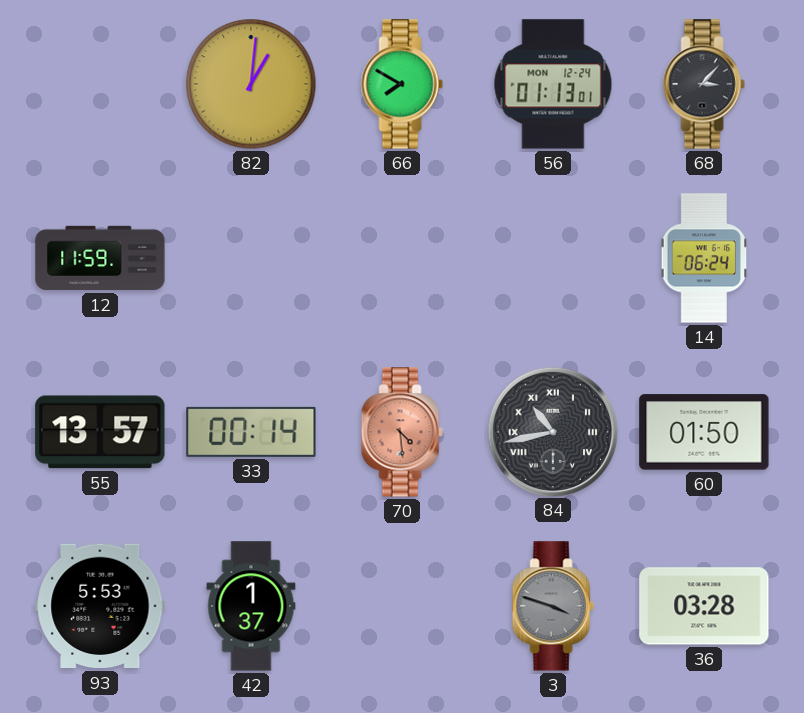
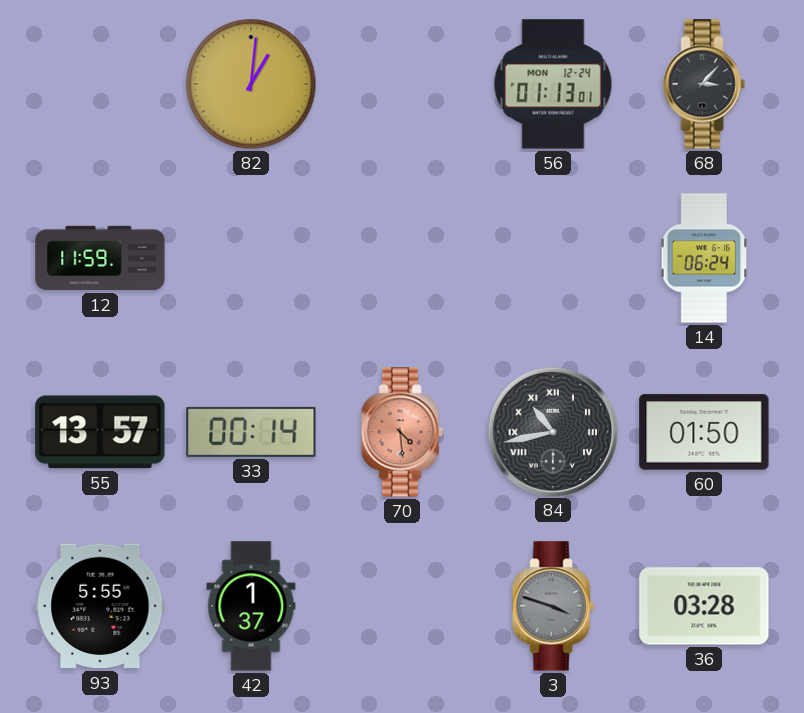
66: 7:50 -> none (402, 84)
93: 5:53 -> 5:55 (100, 606)
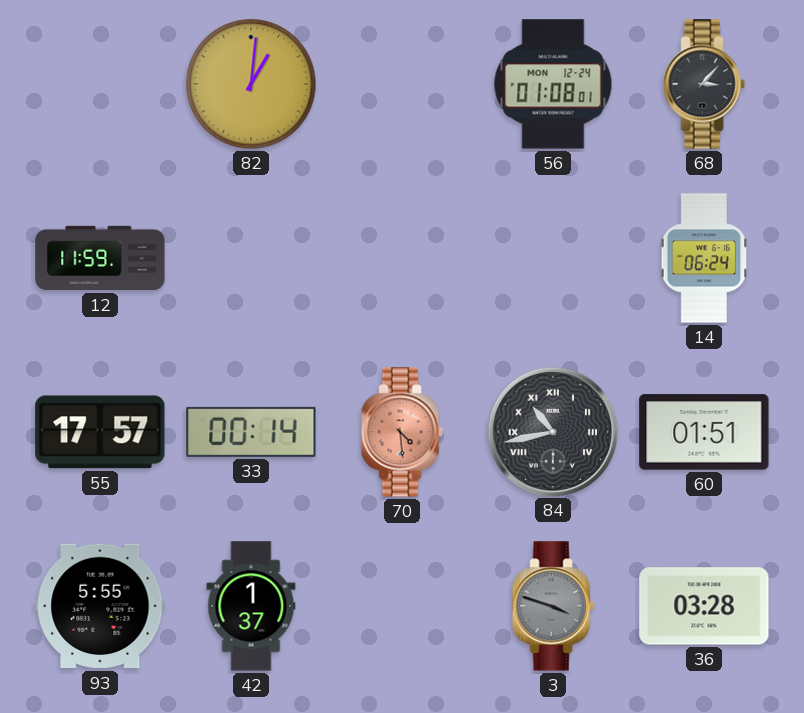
56: 01:13 -> 01:08 (553, 84)
55: 13:57 -> 17:57 (100, 432)
60: 01:50 -> 01:51 (704, 432)
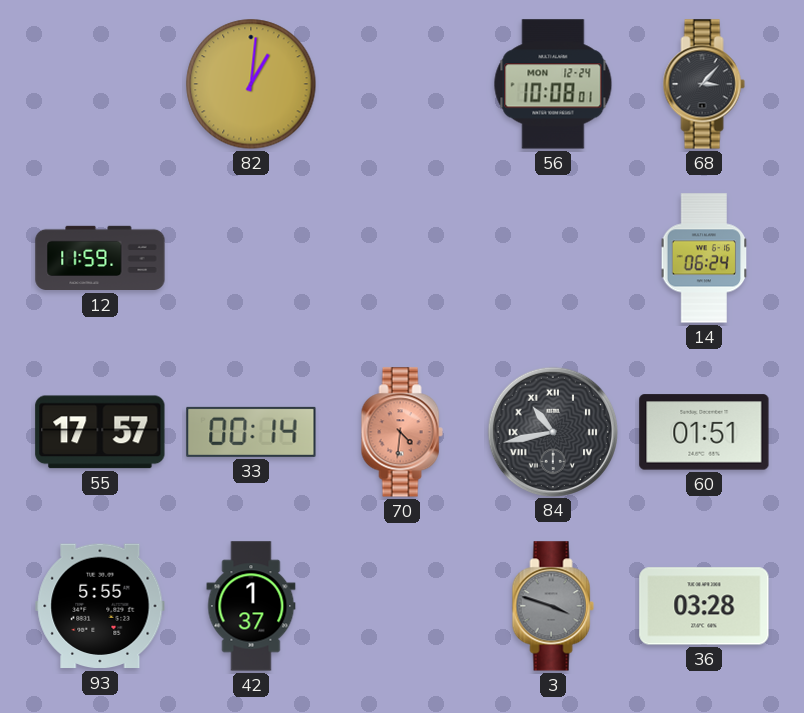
56: 01:08 -> 10:08 (553, 84)
70: 4:29 -> 4:31 (402, 432)
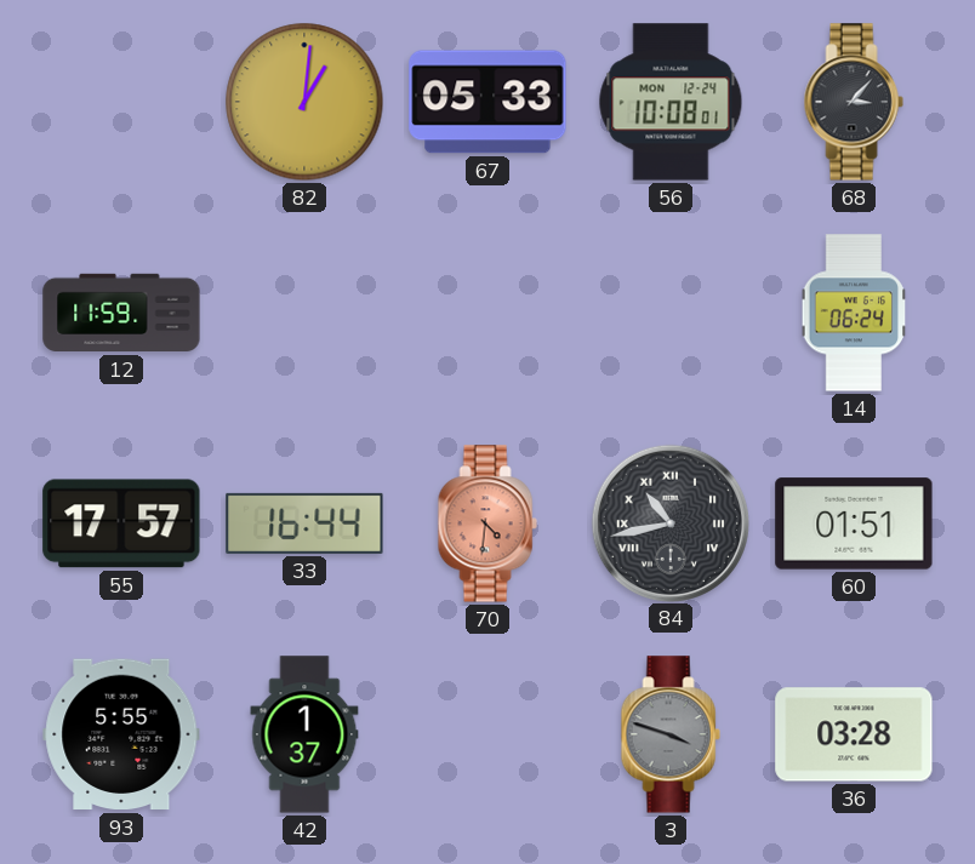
67: none -> 05:33 (487, 102)
33: 00:14 -> 16:44 (304, 523)
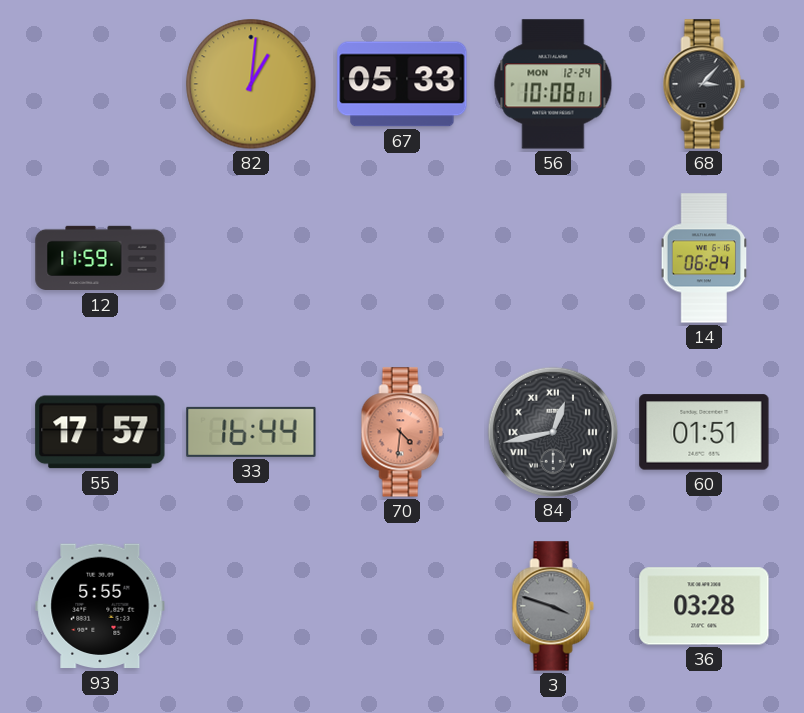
84: 10:43 -> 12:43 (552, 431)
42: 1:37 -> none (304, 734)
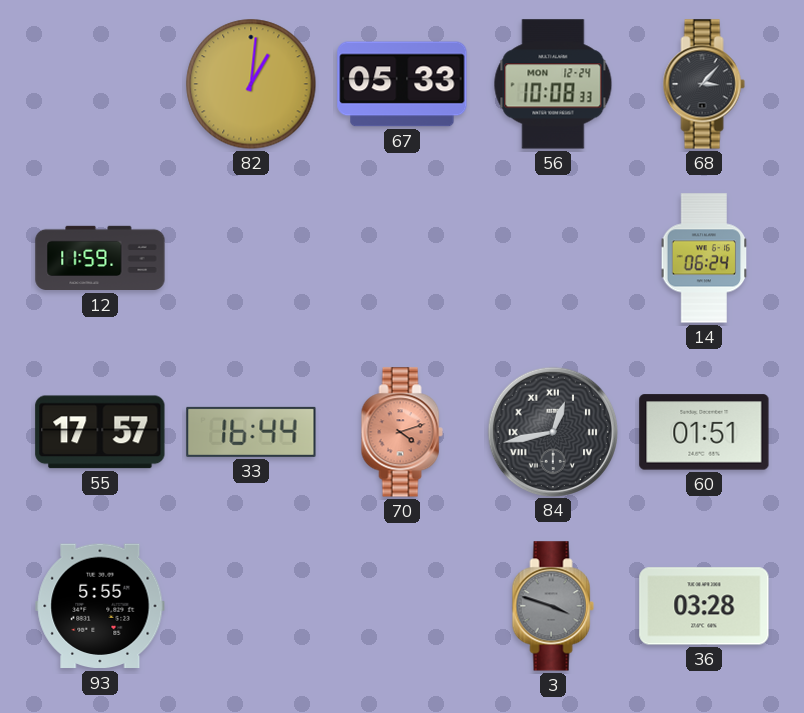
56: 10:08:01 -> 10:08:33 (553, 84)
70: 4:31 -> 4:12 (402, 432)
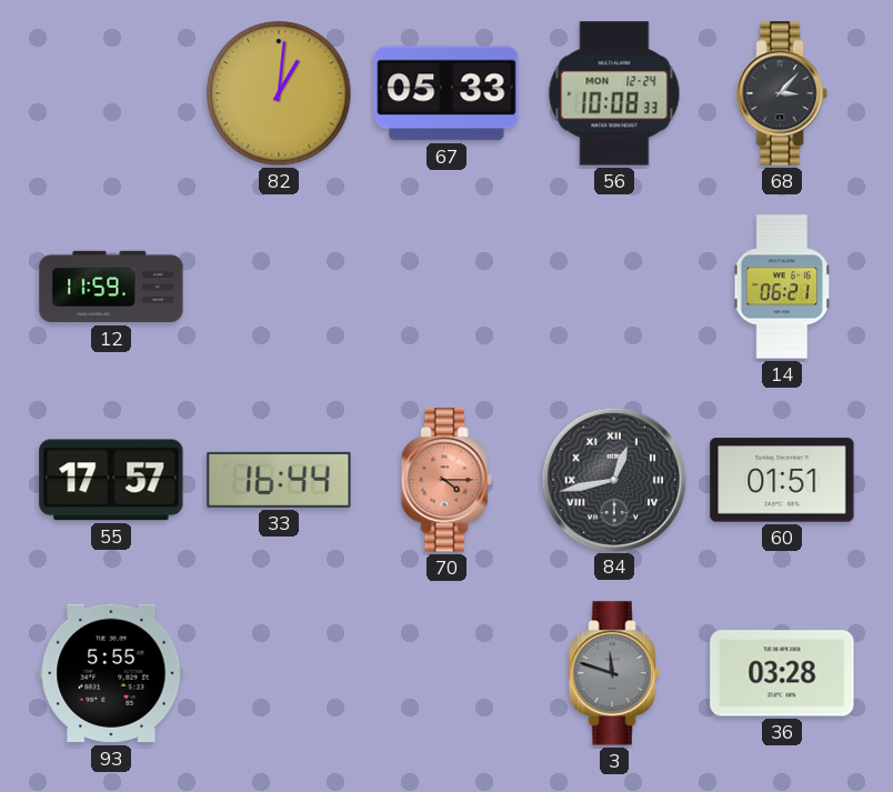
14: 06:24 -> 06:21 (782, 287)
70: 4:12 -> 4:15 (446, 480)
3: 3:48 -> 11:48 (614, 673)
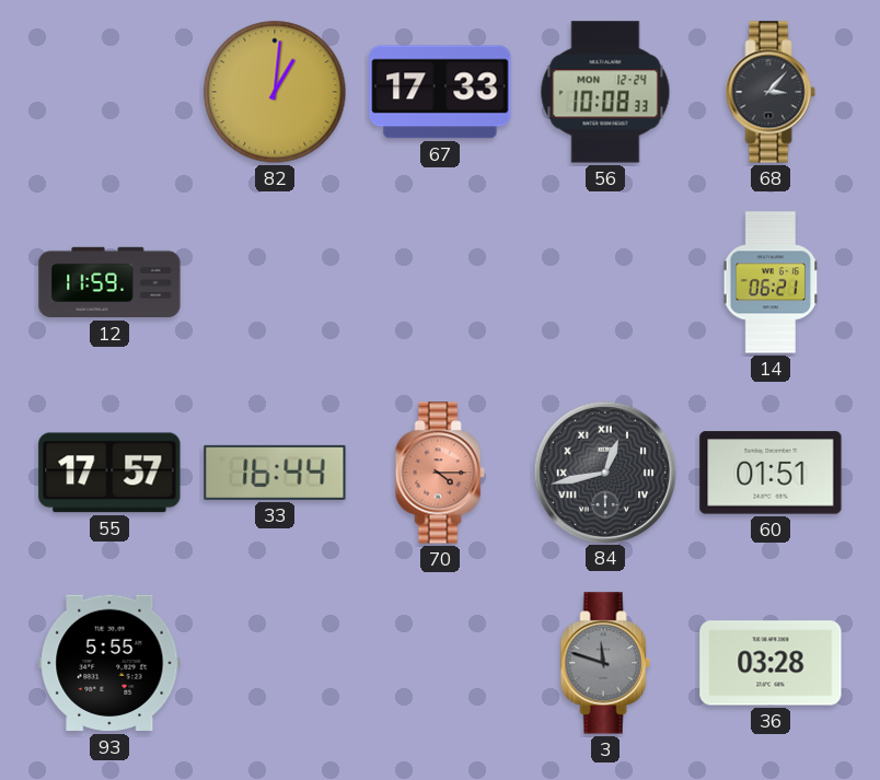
67: 05:33 -> 17:33 (440, 92)
